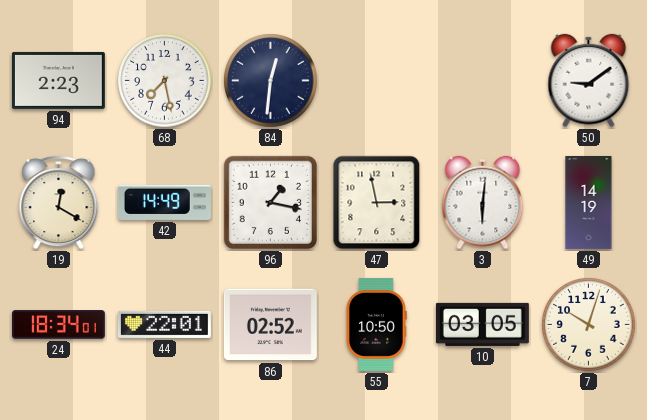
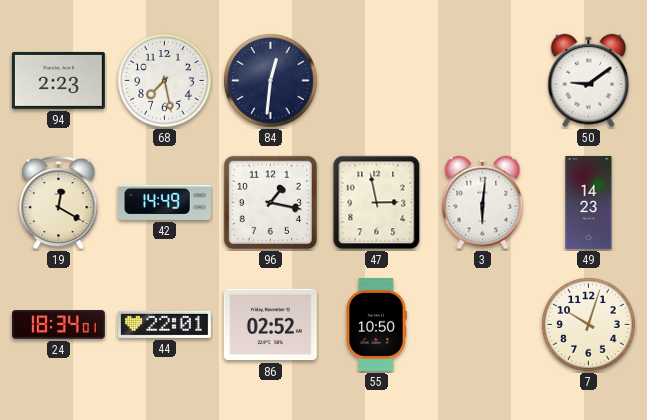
49: 14:19 -> 14:23 (589, 202)
10: 03:05 -> none (482, 324)
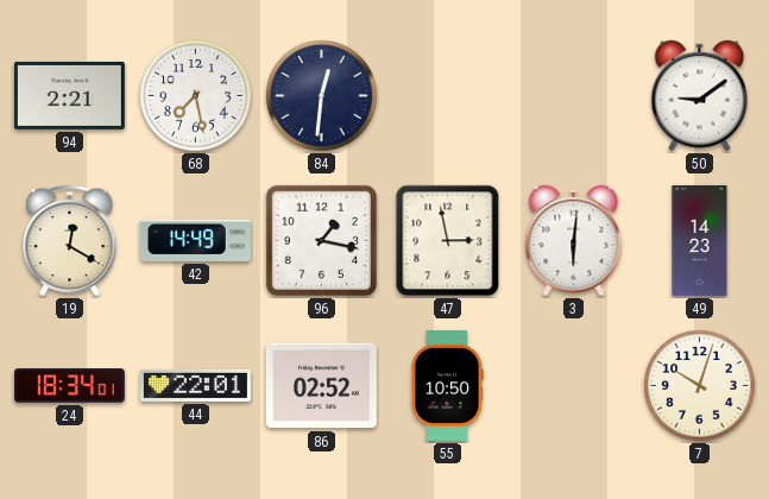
94: 2:23 -> 2:21 (69, 95)
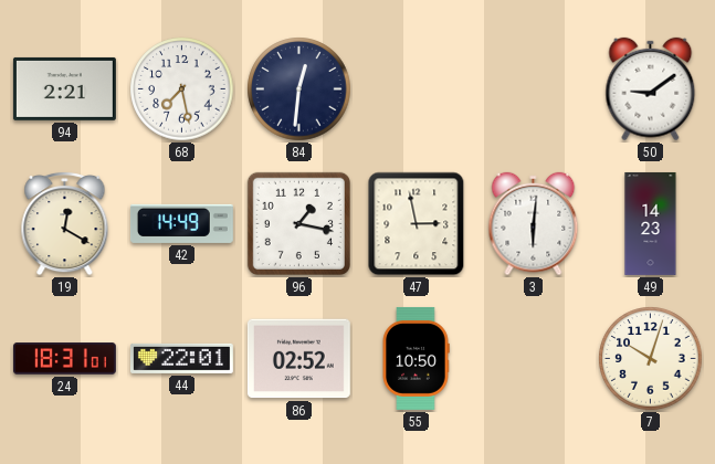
24: 18:34 -> 18:31 (64, 359)
